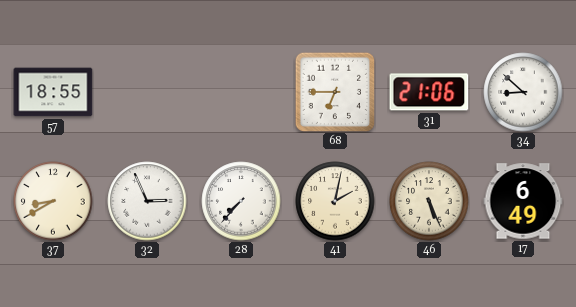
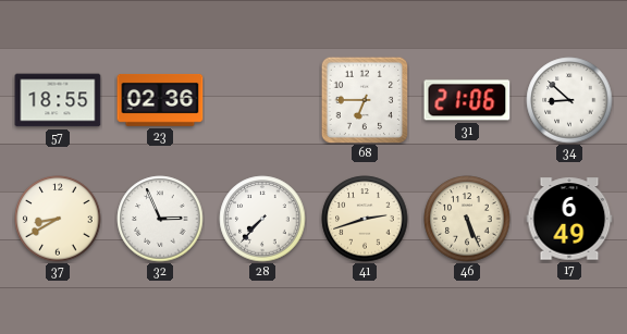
23: none -> 02:36 (160, 100)
41: 2:02 -> 2:42 (365, 219)
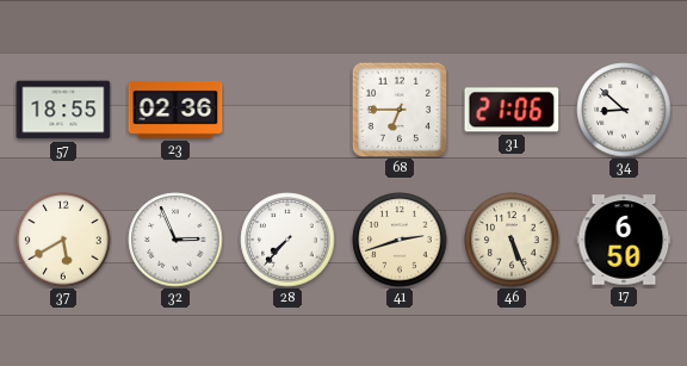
37: 8:40 -> 5:40 (63, 240)
17: 6:49 -> 6:50 (624, 240)
